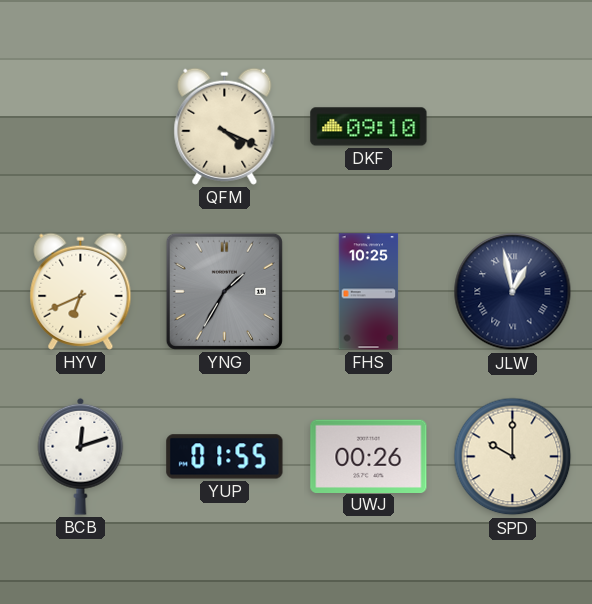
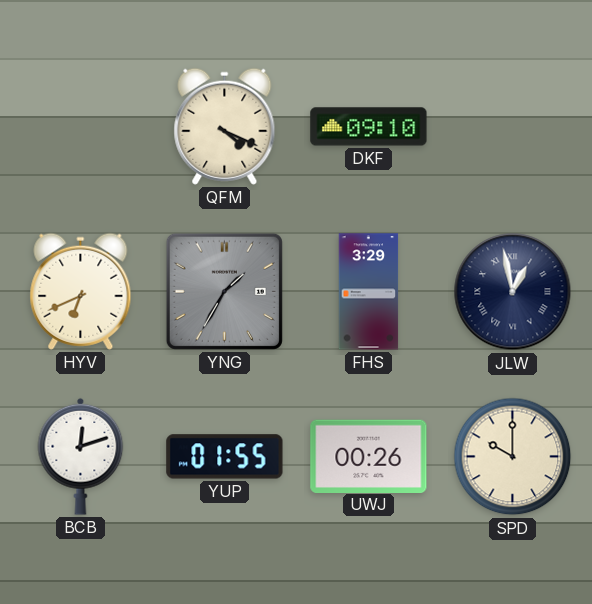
FHS: 10:25 -> 3:29 (369, 292)
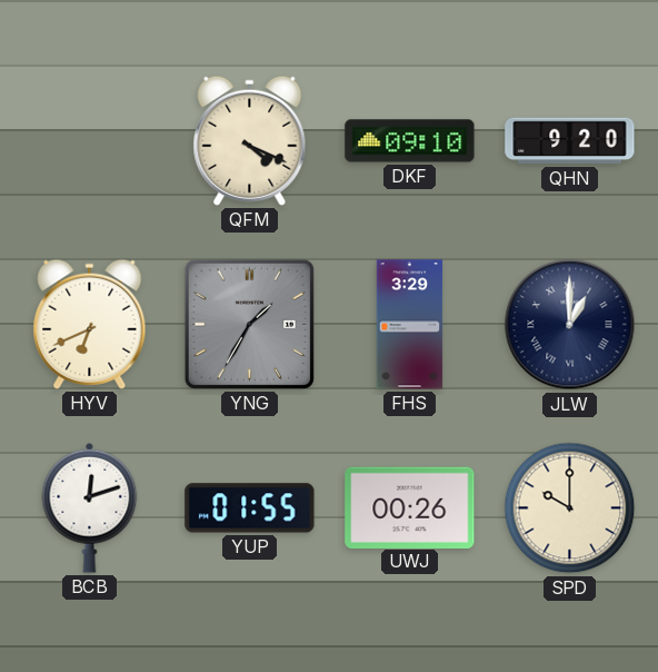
QHN: none -> 9:20 (570, 141)
JLW: 12:58 -> 1:00 (570, 325)
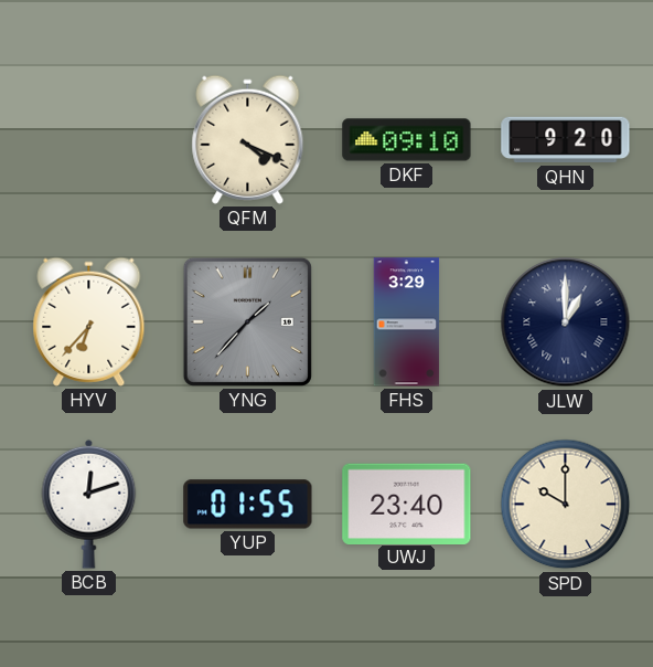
HYV: 6:41 -> 6:37 (89, 321)
YNG: 1:35 -> 1:37 (247, 321)
UWJ: 00:26 -> 23:40 (407, 504)
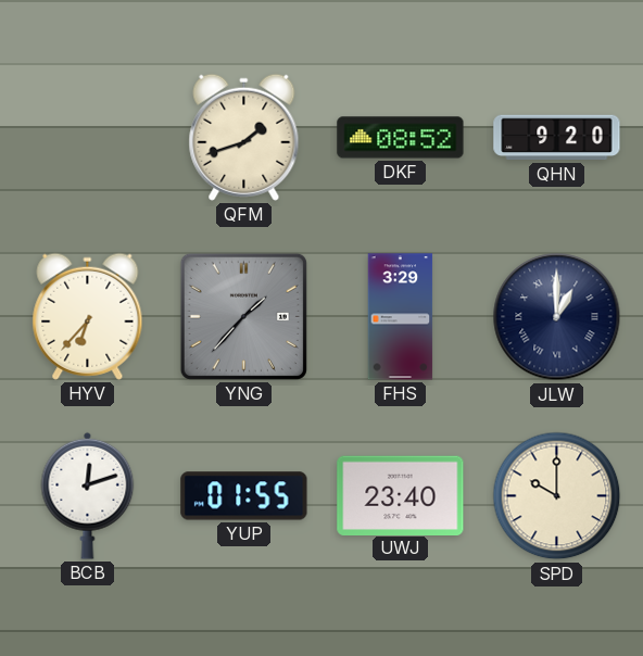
QFM: 4:19 -> 1:42 (244, 137)
DKF: 09:10 -> 08:52 (401, 138)
